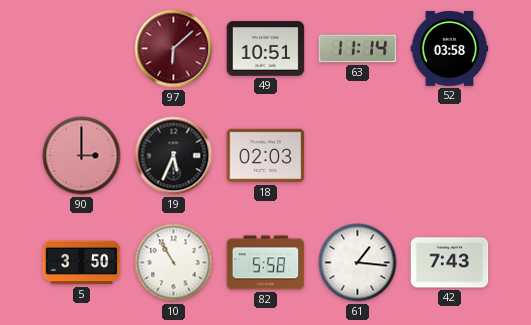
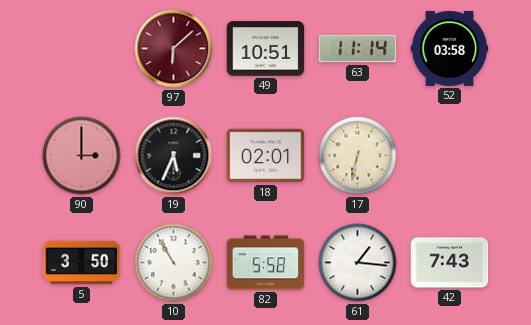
18: 02:03 -> 02:01 (266, 156)
17: none -> 6:32 (358, 156)
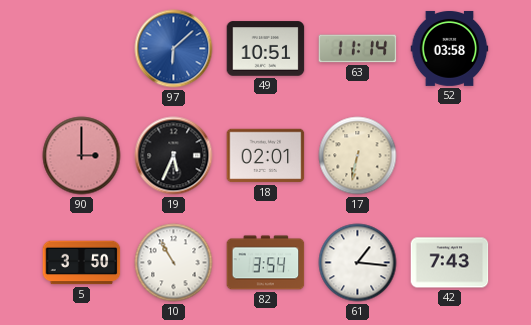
97 dial: burgundy -> blue (174, 49)
82: 5:58 -> 3:54 (266, 263)
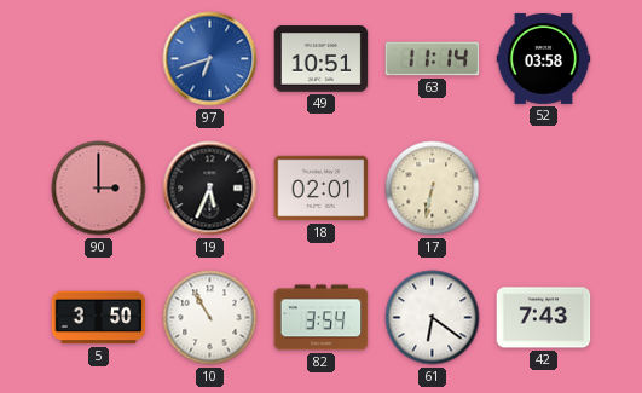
97: 6:08 -> 6:42 (210, 59)
61: 1:16 -> 6:21 (433, 318)
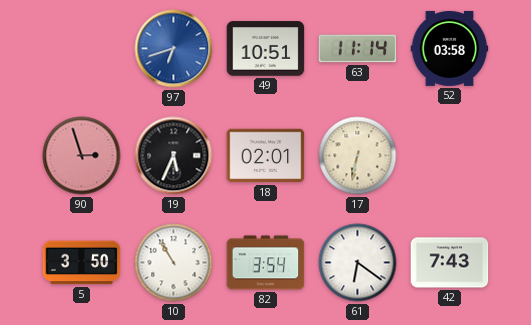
90: 3:00 -> 2:57 (82, 156)
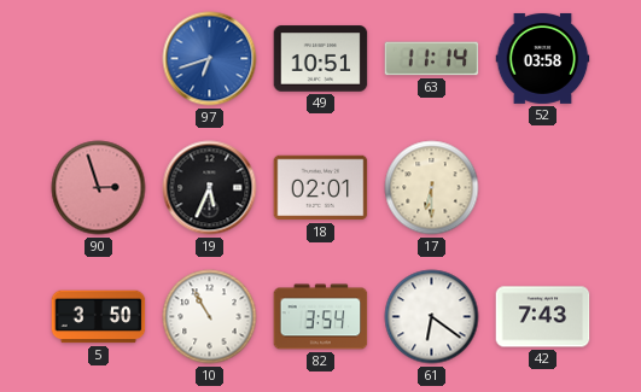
17: 6:32 -> 6:30 (432, 188)
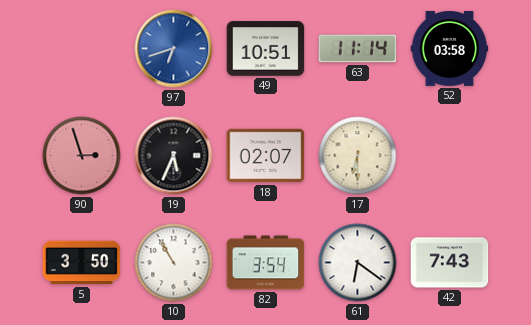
18: 02:01 -> 02:07 (266, 156)
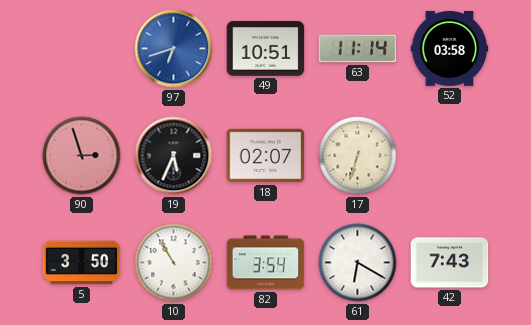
17: 6:30 -> 6:33 (358, 156)
61: 6:21 -> 6:20 (358, 263)
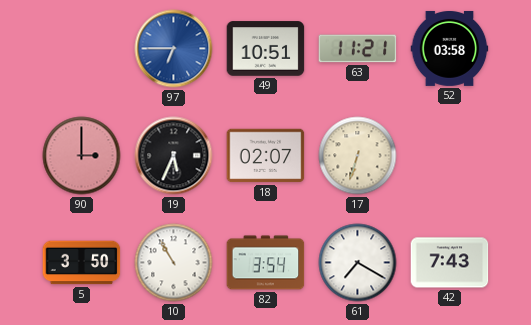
97: 6:42 -> 6:45 (174, 49)
63: 11:14 -> 11:21 (358, 49)
90: 2:57 -> 3:00 (82, 156)
61: 6:20 -> 7:20 (358, 263)
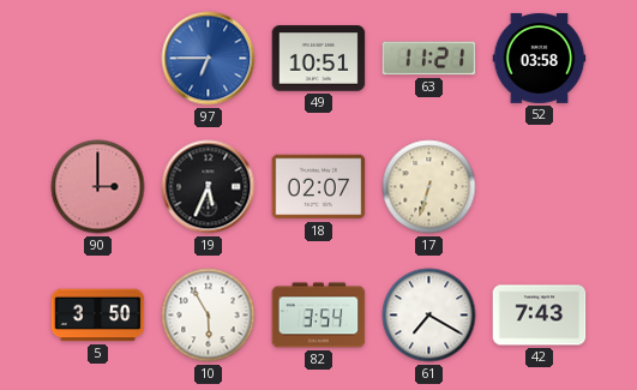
10: 10:55 -> 5:55 (209, 316)
